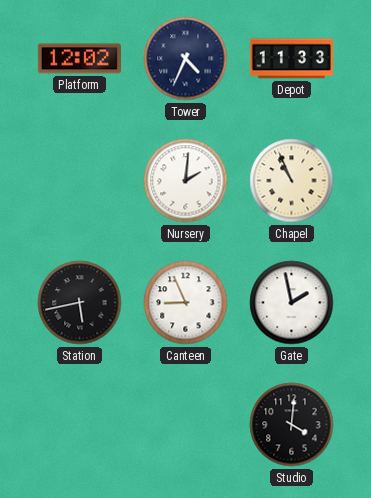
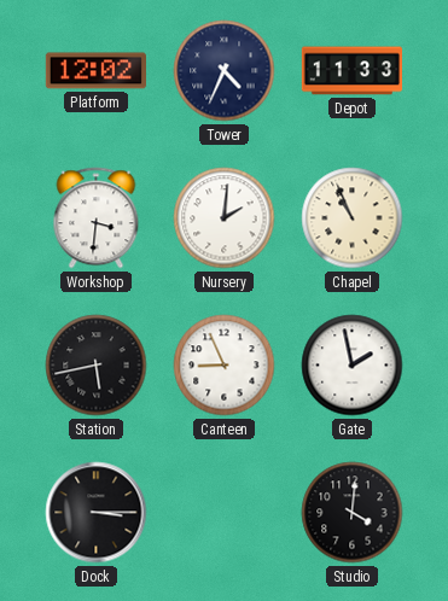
Workshop: none -> 3:31 (97, 218)
Dock: none -> 3:15 (97, 513)
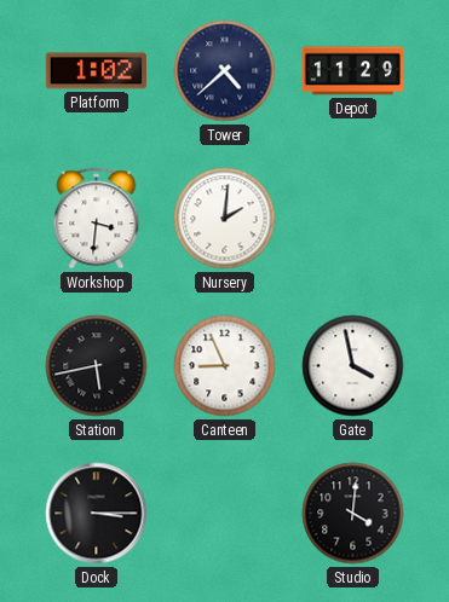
Platform: 12:02 -> 1:02 (96, 71)
Tower: 4:34 -> 4:38 (225, 71)
Depot: 11:33 -> 11:29 (353, 71)
Chapel: 10:56 -> none (353, 218)
Gate: 1:58 -> 3:58 (353, 366)
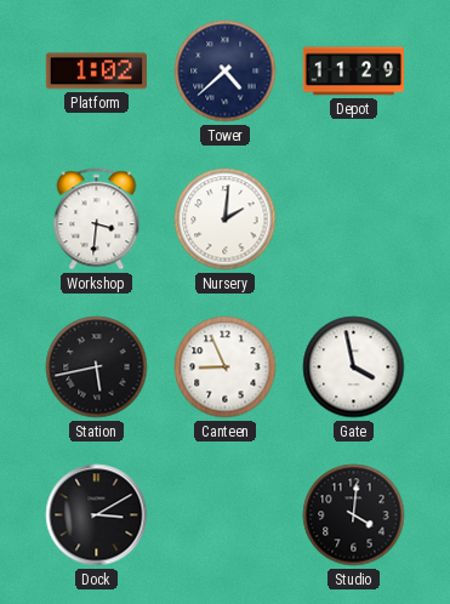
Dock: 3:15 -> 3:10 (97, 515)
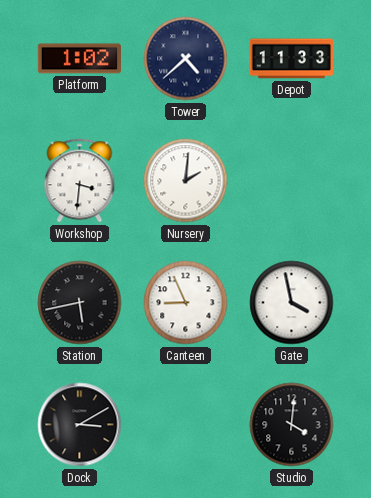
Depot: 11:29 -> 11:33 (292, 59)
